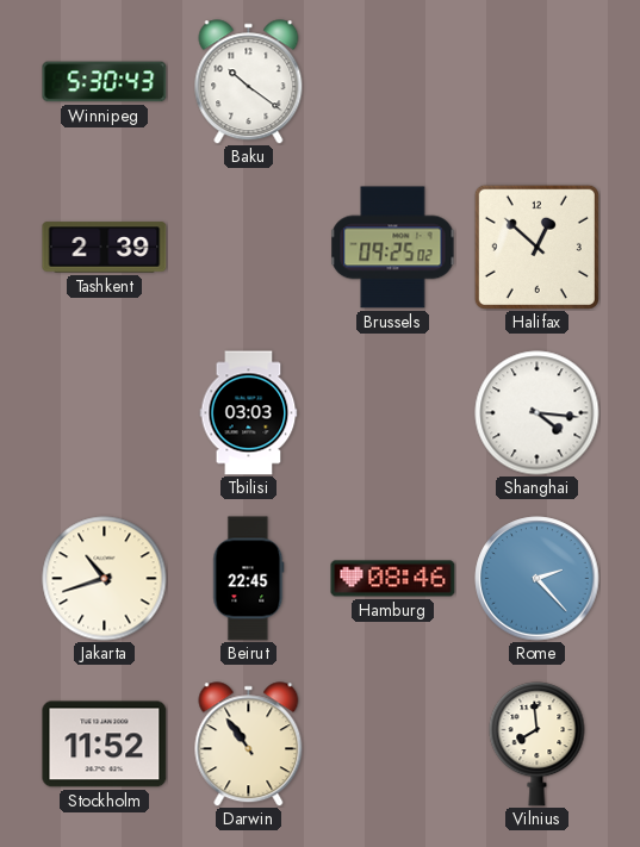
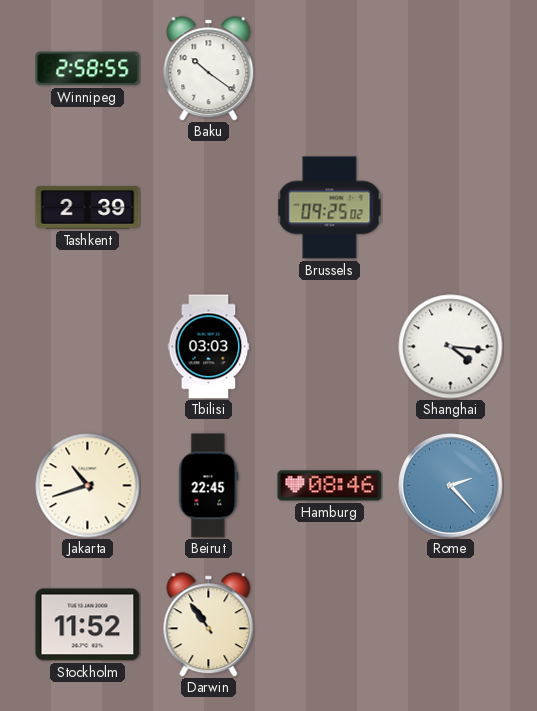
Winnipeg: 5:30 -> 2:58 (88, 69)
Halifax: 12:52 -> none (536, 247)
Vilnius: 7:59 -> none (538, 745)
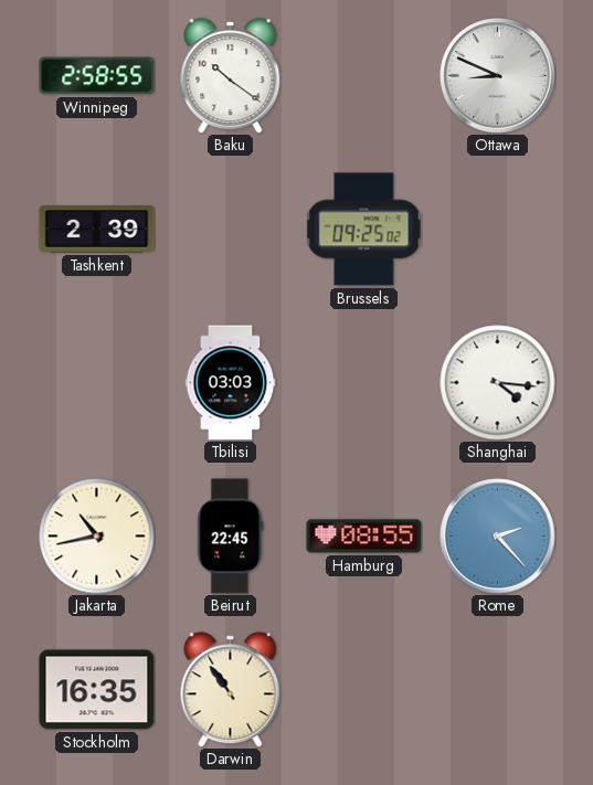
Ottawa: none -> 8:49 (498, 76)
Jakarta: 10:42 -> 10:43 (97, 537)
Hamburg: 08:46 -> 08:55 (364, 537)
Stockholm: 11:52 -> 16:35 (97, 690)
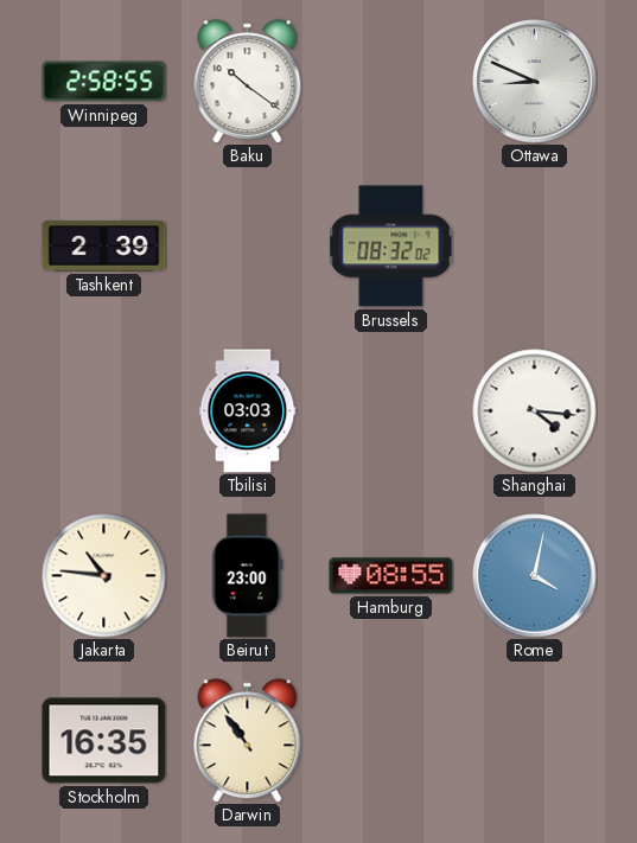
Brussels: 09:25 -> 08:32 (391, 247)
Jakarta: 10:43 -> 10:46 (104, 576)
Beirut: 22:45 -> 23:00 (248, 576)
Rome: 2:23 -> 4:02 (535, 576)
